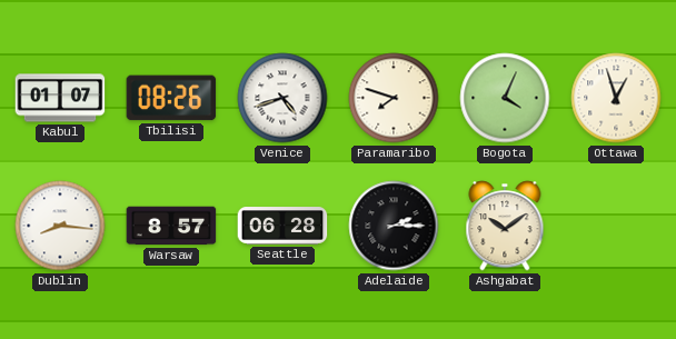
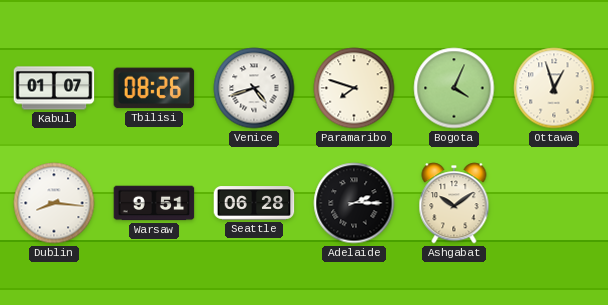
Warsaw: 8:57 -> 9:51 (154, 203)
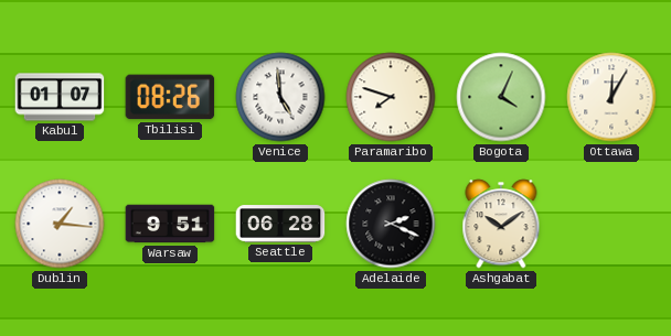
Venice: 4:42 -> 4:59 (280, 97)
Ottawa: 12:57 -> 12:05 (611, 97)
Dublin: 8:16 -> 1:16 (60, 224)
Adelaide: 2:15 -> 2:19 (391, 224)
